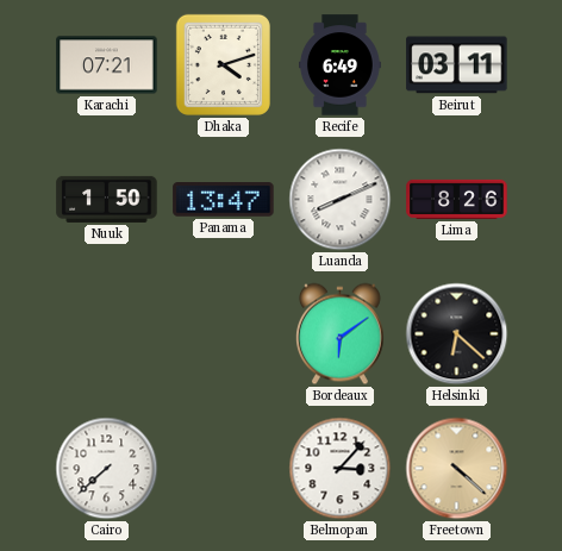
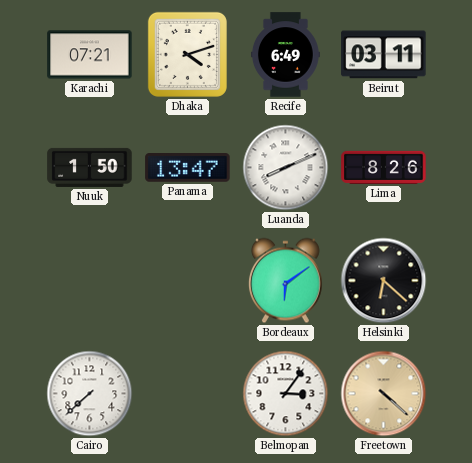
Belmopan: 3:07 -> 3:06 (286, 394)
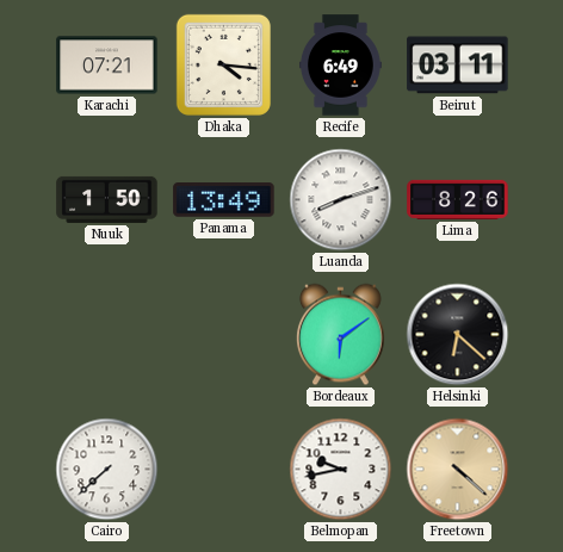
Dhaka: 4:12 -> 4:16 (223, 64)
Panama: 13:47 -> 13:49 (224, 200)
Luanda: 8:11 -> 8:12 (341, 200)
Belmopan: 3:06 -> 9:43 (341, 470)
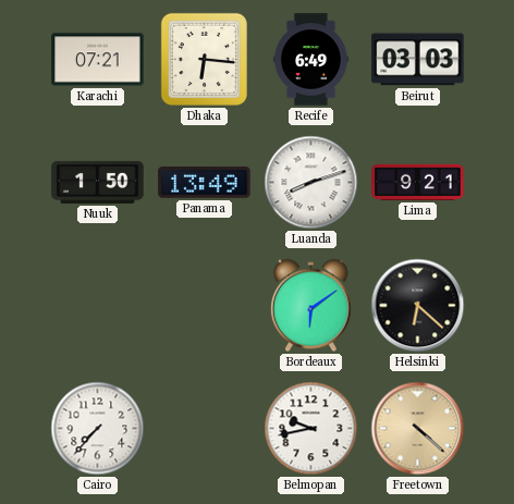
Dhaka: 4:16 -> 6:16 (204, 59)
Beirut: 03:11 -> 03:03 (418, 60)
Lima: 8:26 -> 9:21 (418, 182)
Cairo: 7:38 -> 7:37 (98, 429)
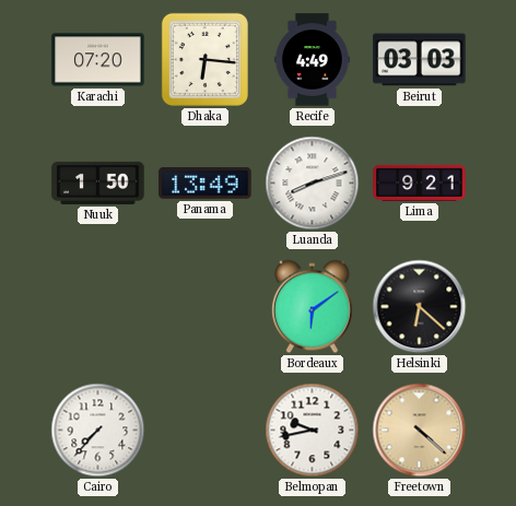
Karachi: 07:21 -> 07:20 (98, 60)
Recife: 6:49 -> 4:49 (312, 60)
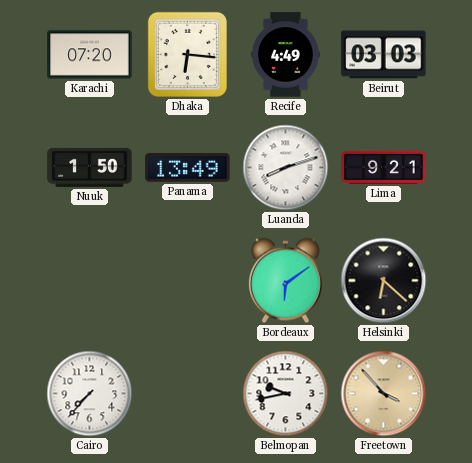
Freetown: 4:22 -> 3:53 (384, 394)
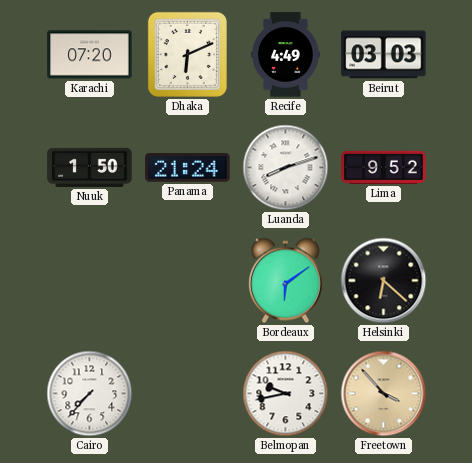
Dhaka: 6:16 -> 6:11 (187, 54)
Panama: 13:49 -> 21:24 (188, 168)
Lima: 9:21 -> 9:52 (384, 167)
